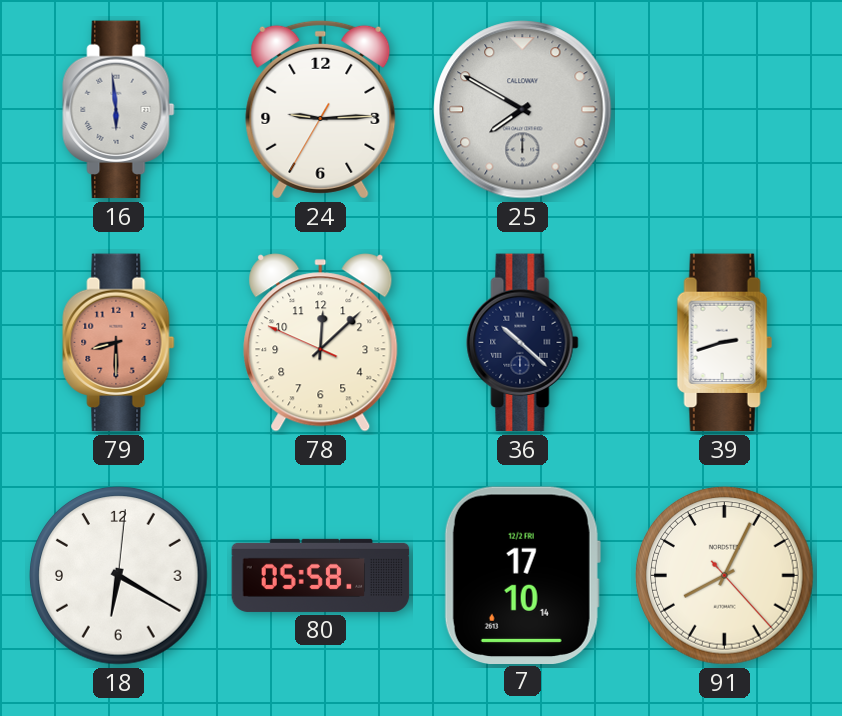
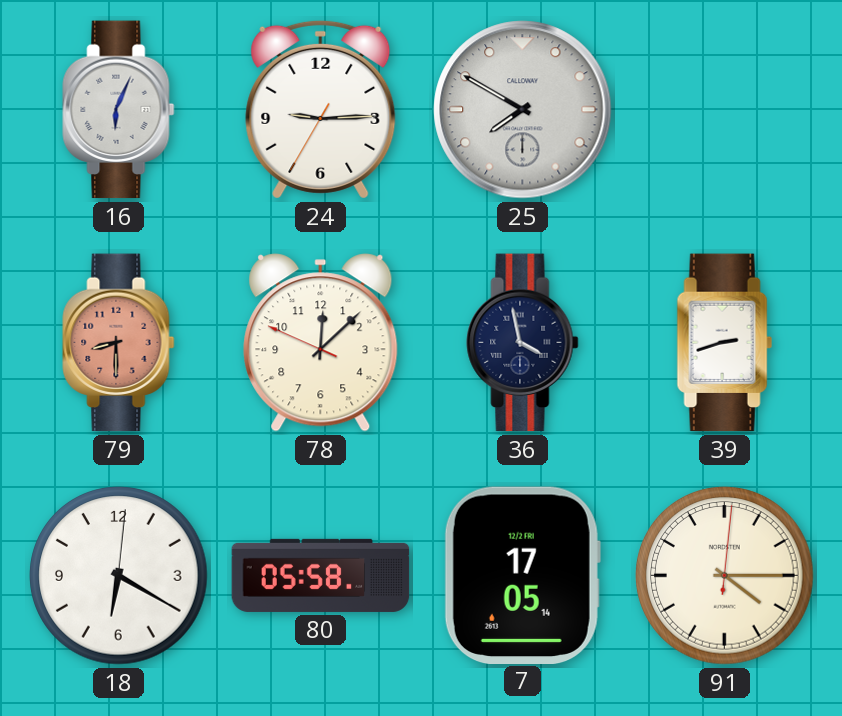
16: 5:59 -> 6:04 (119, 110)
36: 10:22 -> 3:58 (523, 343)
7: 17:10 -> 17:05 (522, 575)
91: 8:04 -> 4:15 (725, 576)
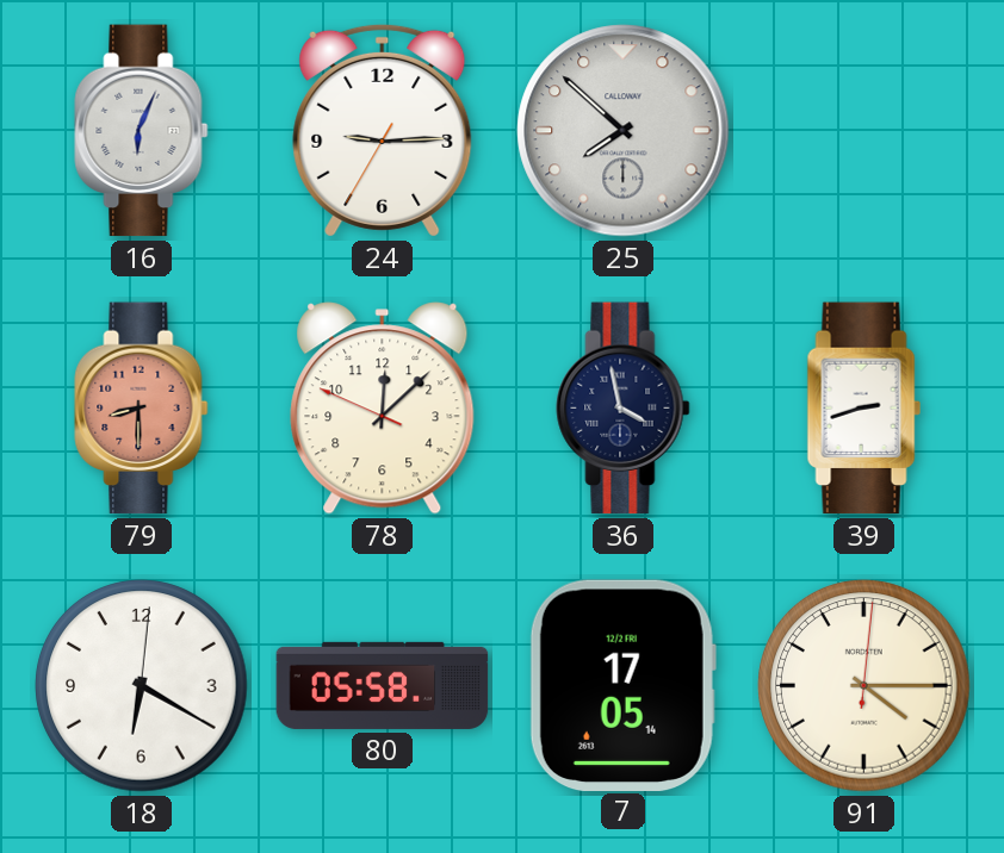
25: 7:50 -> 7:52 (624, 131)
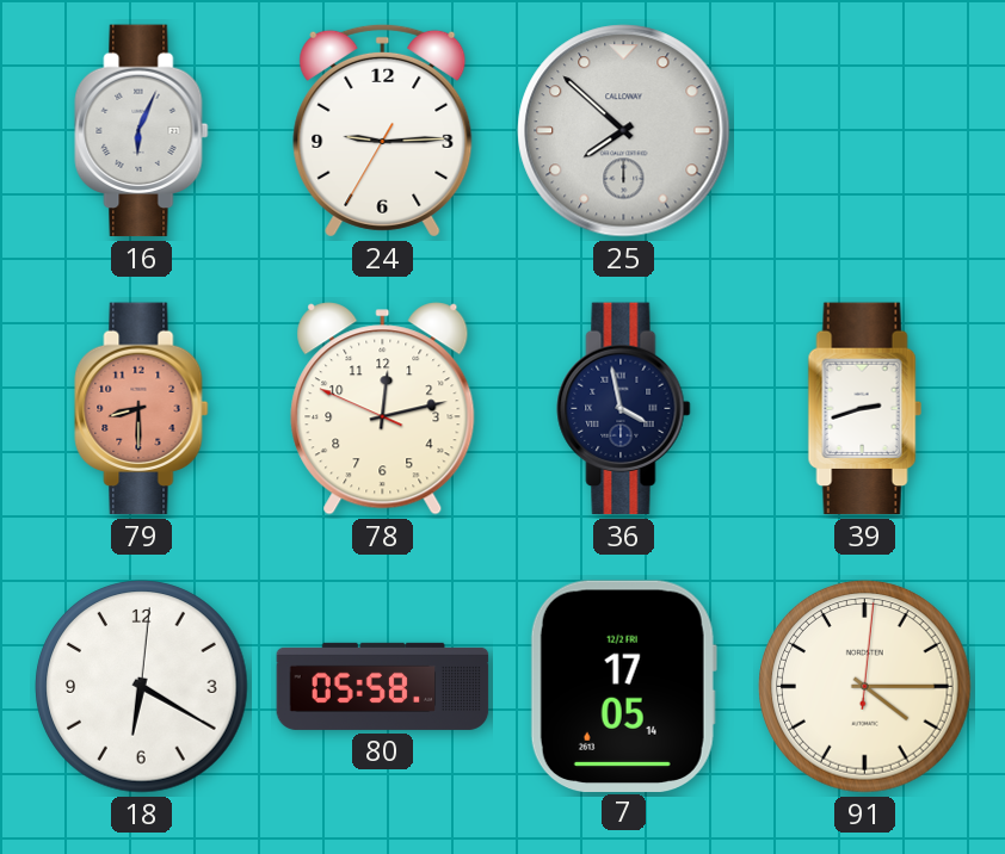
78: 12:07 -> 12:12 (383, 409)
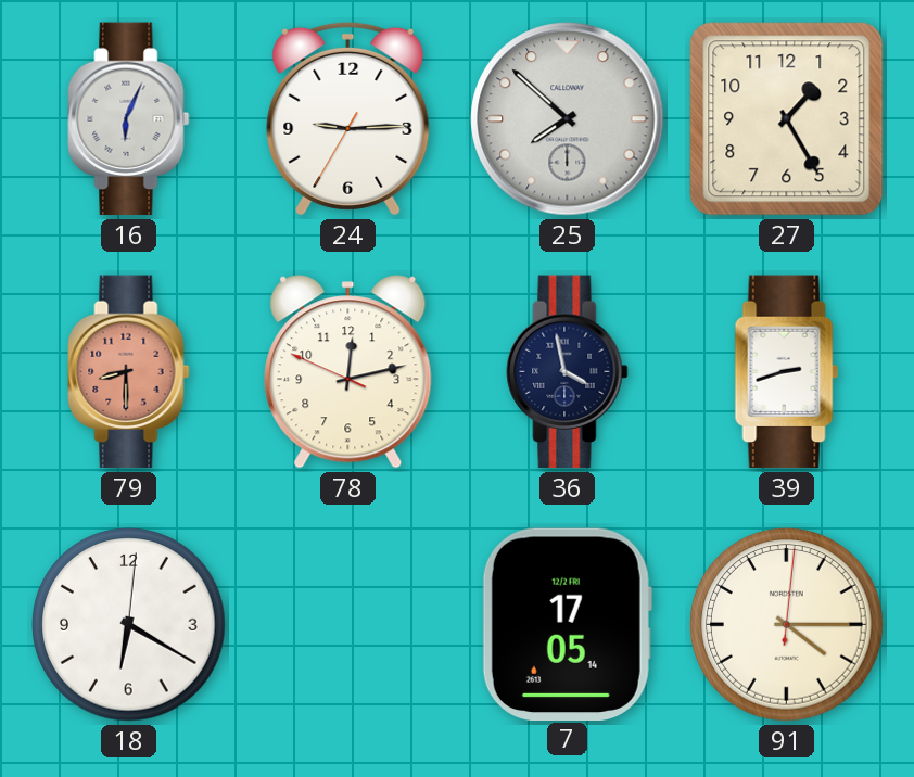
27: none -> 1:25 (787, 119)
80: 05:58 -> none (383, 686)
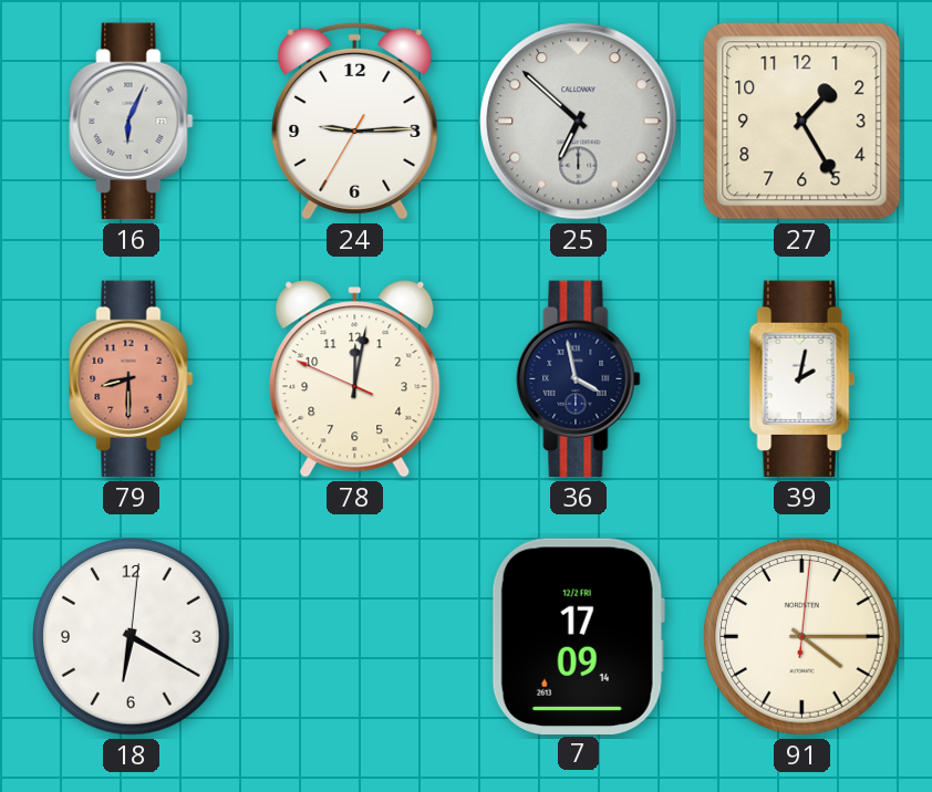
25: 7:52 -> 6:52 (579, 122)
78: 12:12 -> 12:01 (355, 379)
39: 2:42 -> 2:02 (801, 379)
7: 17:05 -> 17:09 (578, 636)
